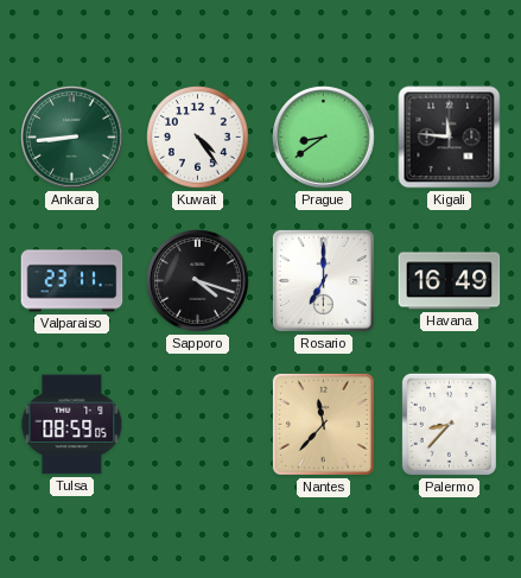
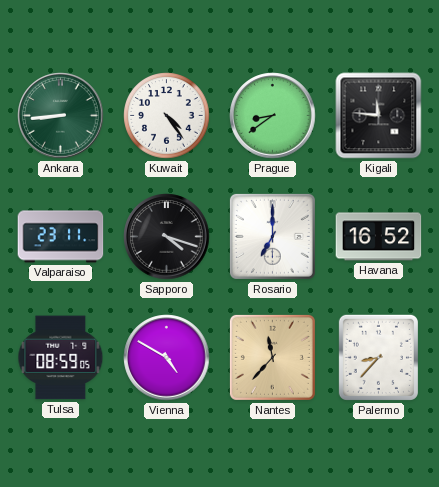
Havana: 16:49 -> 16:52 (379, 237)
Vienna: none -> 4:50 (167, 358)
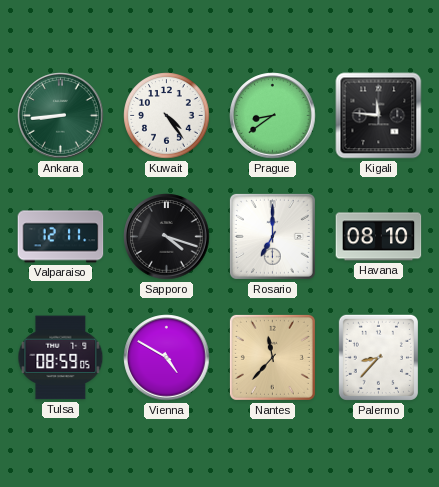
Valparaiso: 23:11 -> 12:11 (61, 237)
Havana: 16:52 -> 08:10 (379, 237)
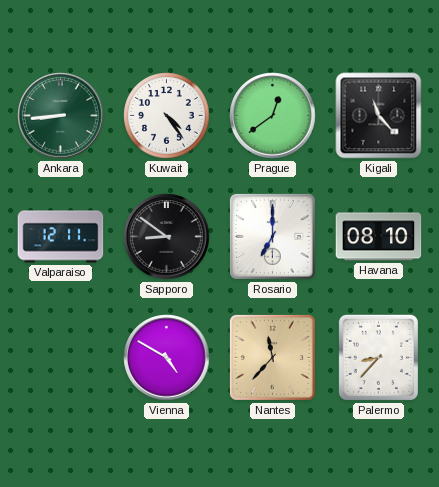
Prague: 8:39 -> 12:39 (273, 116)
Kigali: 11:46 -> 11:23 (379, 116)
Sapporo: 4:18 -> 8:51 (167, 237)
Tulsa: 08:59 -> none (61, 358)
